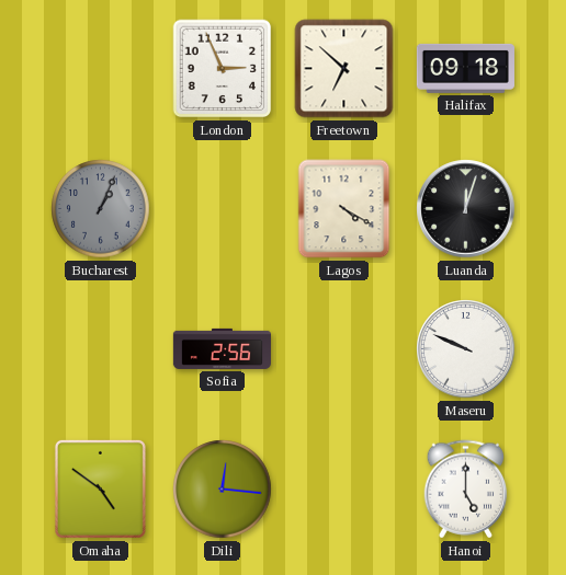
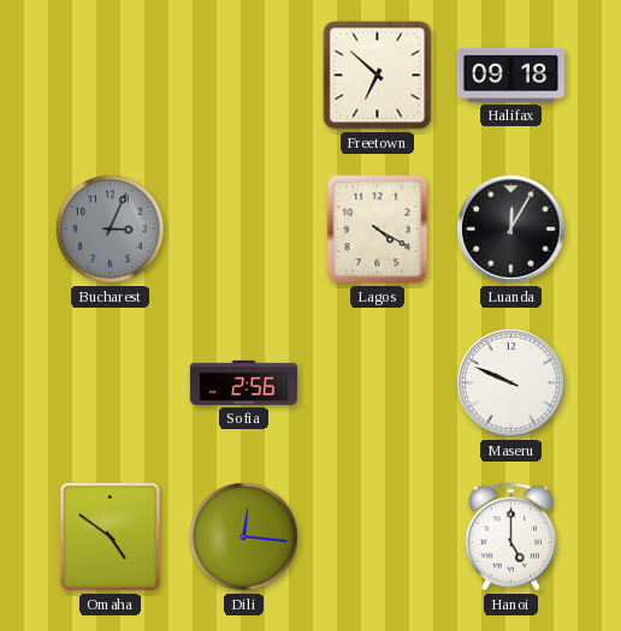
London: 2:56 -> none (223, 69)
Bucharest: 1:04 -> 3:04 (111, 230)
Luanda: 12:03 -> 12:05 (511, 230)
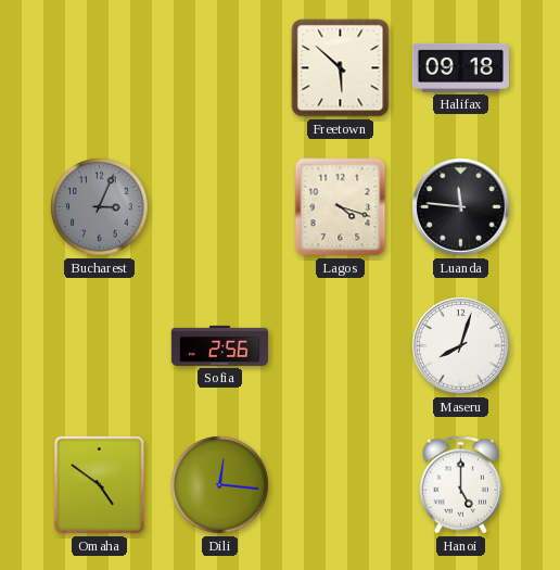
Freetown: 6:52 -> 5:52 (341, 68)
Lagos: 4:20 -> 4:18 (341, 207)
Luanda: 12:05 -> 11:46 (461, 207)
Maseru: 9:49 -> 8:03 (461, 346)
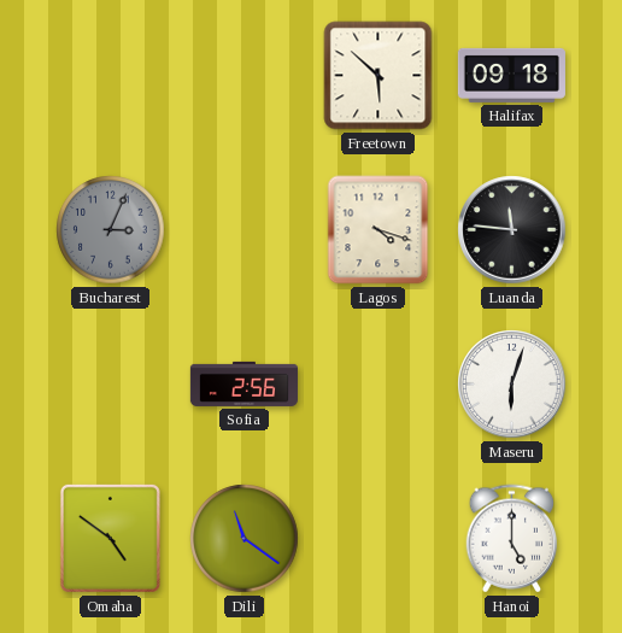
Maseru: 8:03 -> 6:03 (512, 385)
Dili: 12:16 -> 11:21 (245, 539)
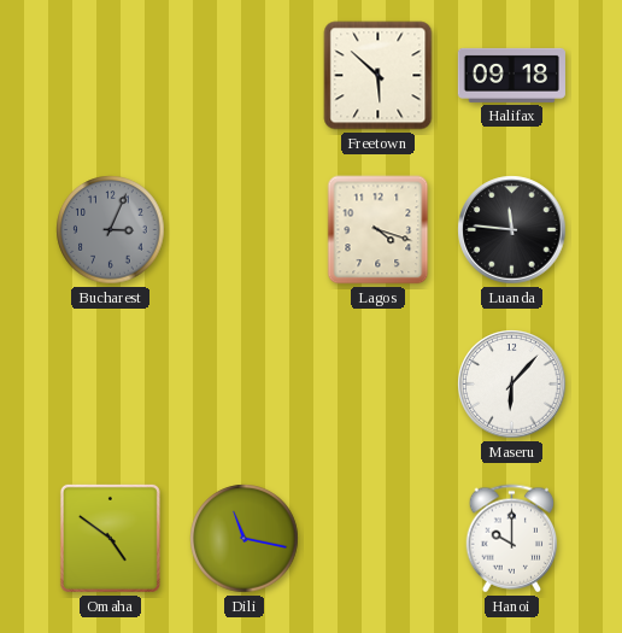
Sofia: 2:56 -> none (243, 383)
Maseru: 6:03 -> 6:07 (512, 385)
Dili: 11:21 -> 11:17 (245, 539)
Hanoi: 5:00 -> 10:00 (512, 539)
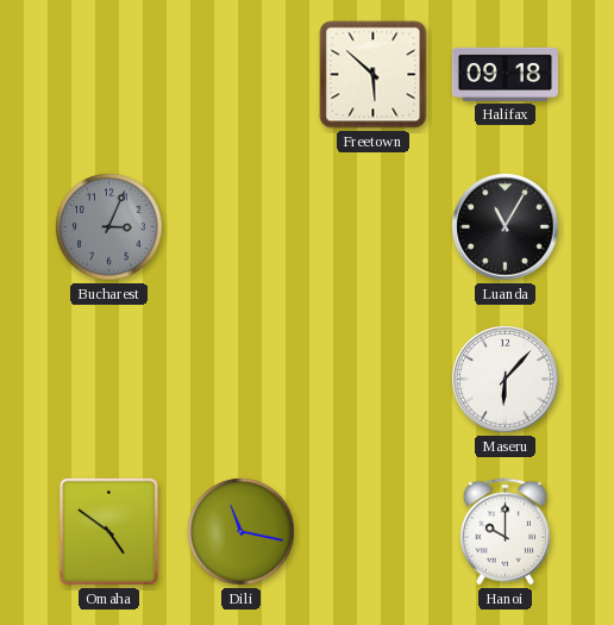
Lagos: 4:18 -> none (379, 230)
Luanda: 11:46 -> 11:05 (506, 227)
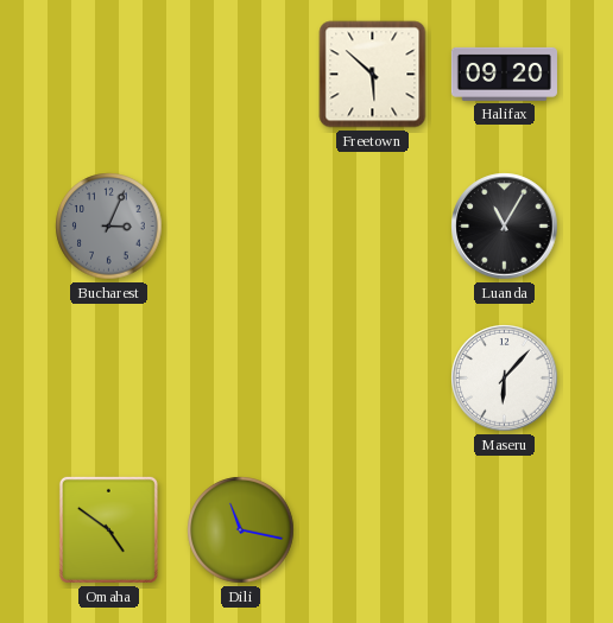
Halifax: 09:18 -> 09:20 (504, 74)
Hanoi: 10:00 -> none (506, 532)
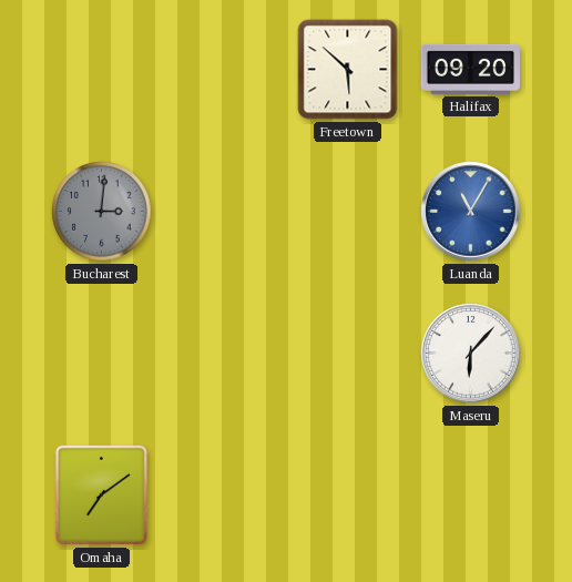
Bucharest: 3:04 -> 3:01 (102, 212)
Luanda dial: black -> blue (471, 212)
Omaha: 4:51 -> 7:09 (101, 494)
Dili: 11:17 -> none (241, 530)
